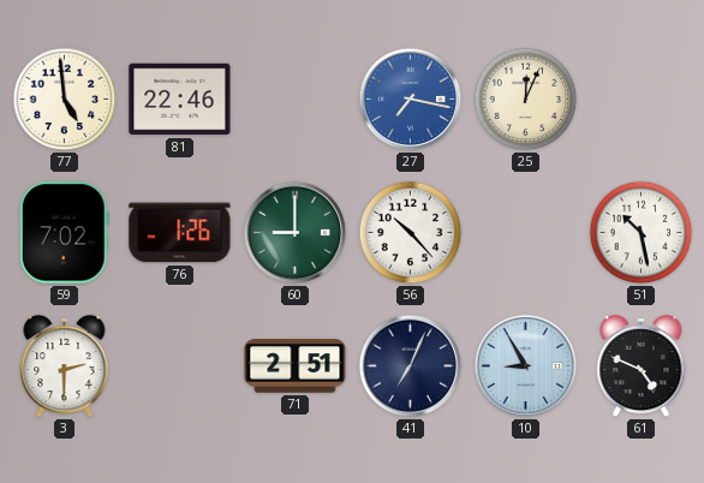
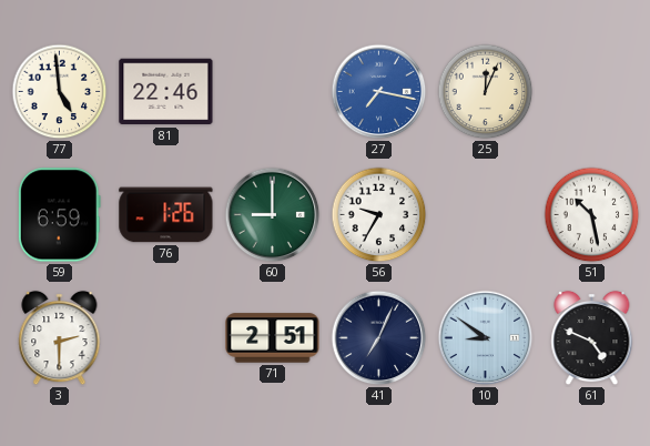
59: 7:02 -> 6:59 (59, 215)
56: 10:23 -> 9:35 (379, 215)
10: 8:55 -> 8:51 (486, 338)
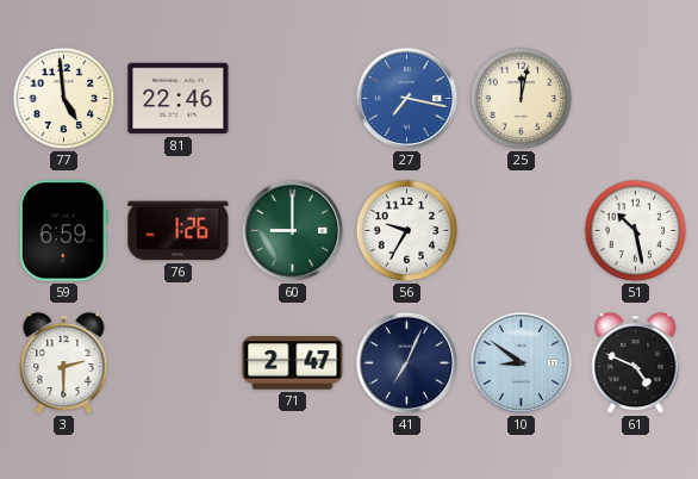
25: 12:04 -> 12:02 (522, 99)
71: 2:51 -> 2:47 (293, 363)
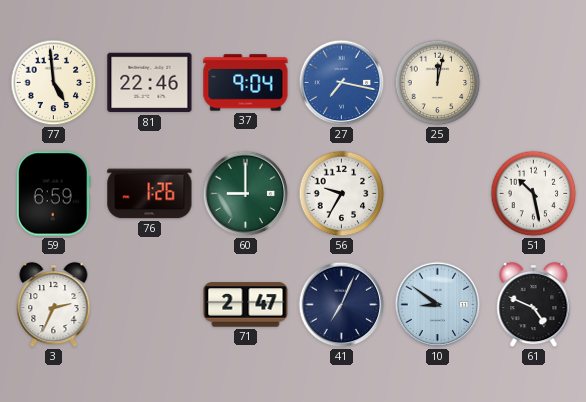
37: none -> 9:04 (246, 83)
3: 2:30 -> 2:34 (54, 305)
